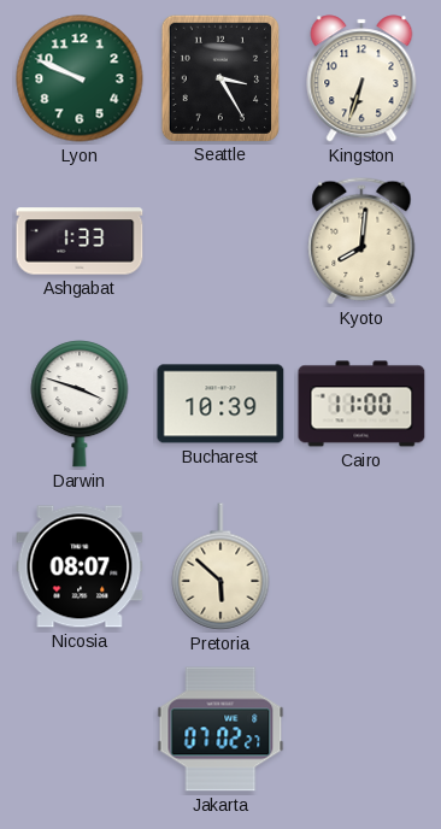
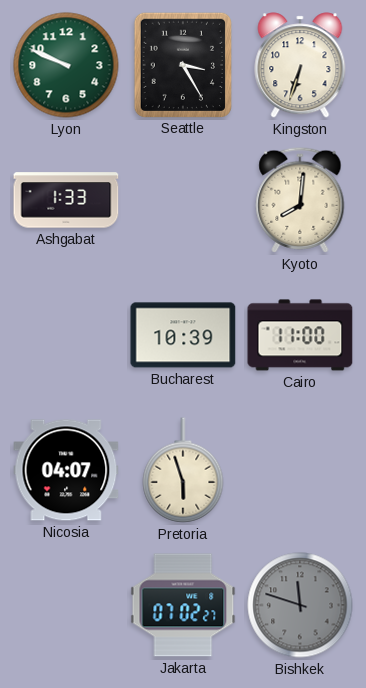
Darwin: 3:48 -> none (80, 405)
Nicosia: 08:07 -> 04:07 (66, 470)
Pretoria: 5:52 -> 5:57 (183, 470)
Bishkek: none -> 11:48 (300, 605)
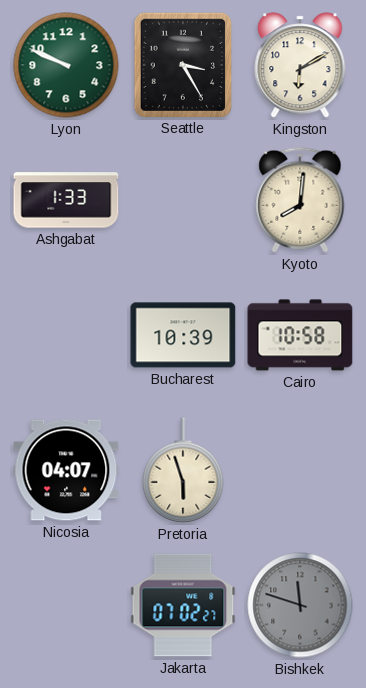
Kingston: 6:33 -> 6:10 (300, 65)
Cairo: 11:00 -> 10:58 (300, 335)
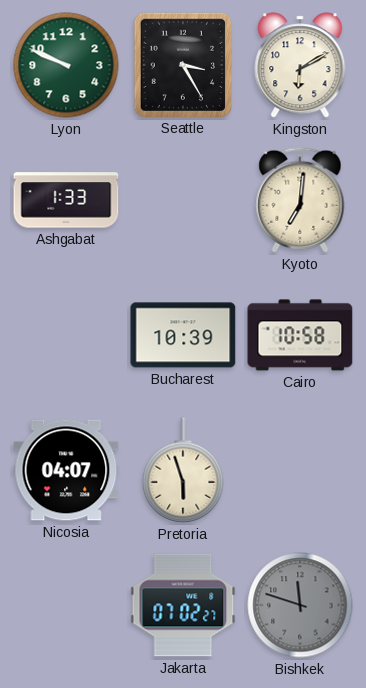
Kyoto: 8:01 -> 7:01 (300, 200)
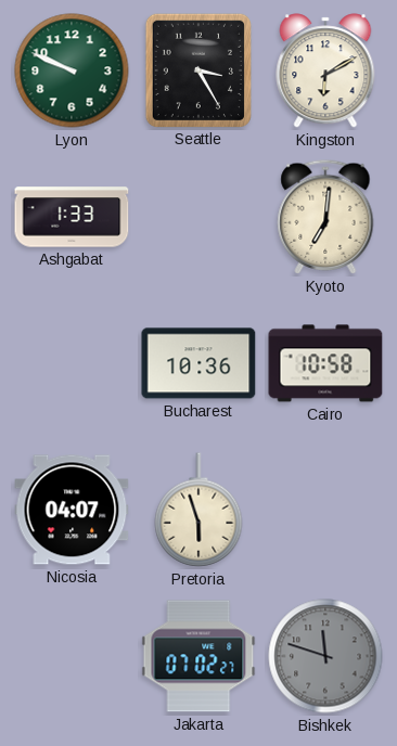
Bucharest: 10:39 -> 10:36 (198, 363)
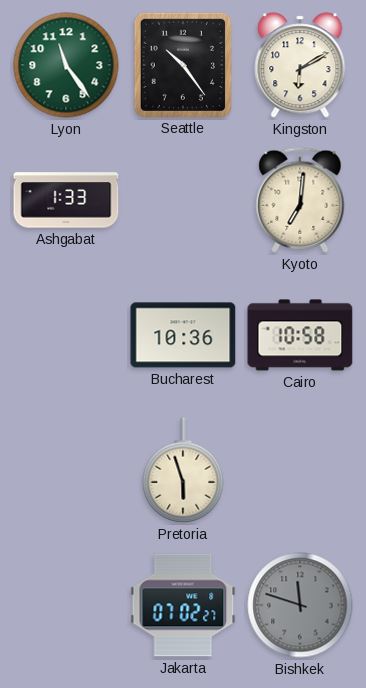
Lyon: 9:49 -> 11:24 (66, 65)
Seattle: 3:25 -> 10:24 (182, 64)
Nicosia: 04:07 -> none (72, 510)
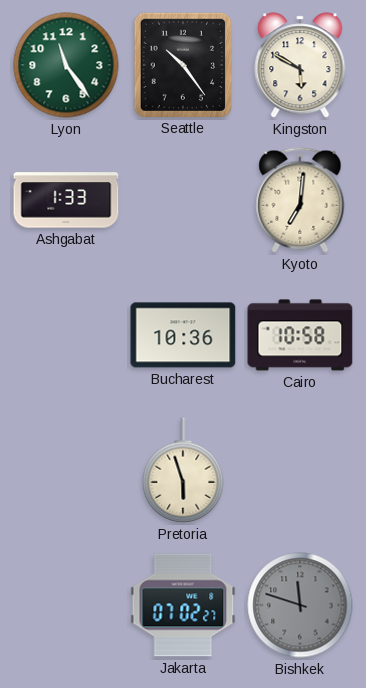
Kingston: 6:10 -> 5:50 (300, 65)
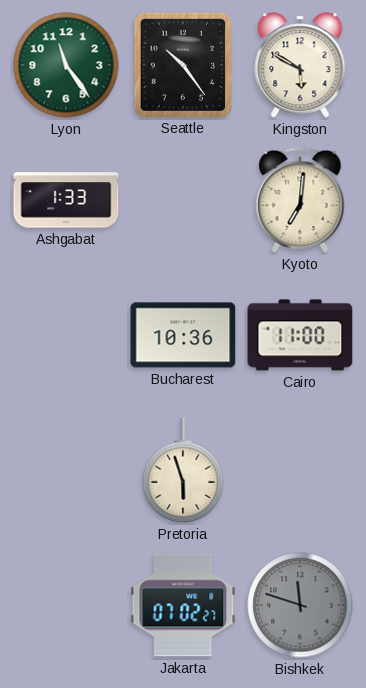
Cairo: 10:58 -> 11:00 (300, 335)
